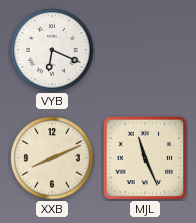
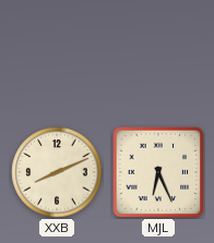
VYB: 6:19 -> none (52, 50)
MJL: 11:26 -> 6:26 (158, 172)
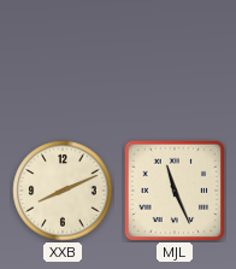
MJL: 6:26 -> 11:26 (175, 191)
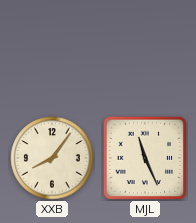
XXB: 8:11 -> 8:06 (52, 158)
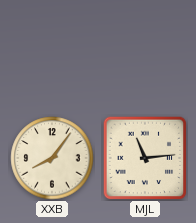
MJL: 11:26 -> 11:14 (145, 158)
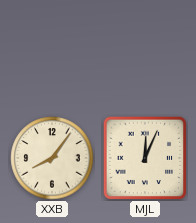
MJL: 11:14 -> 12:04 (145, 158)
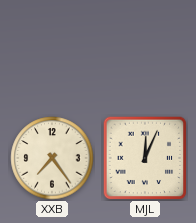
XXB: 8:06 -> 7:24 (52, 158)
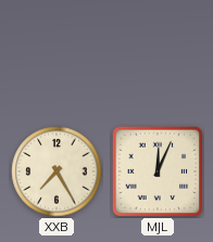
XXB: 7:24 -> 7:25 (57, 171)
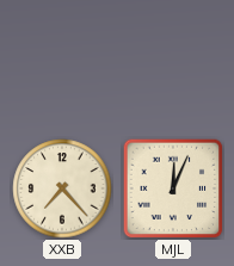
XXB: 7:25 -> 7:23 (62, 188)
